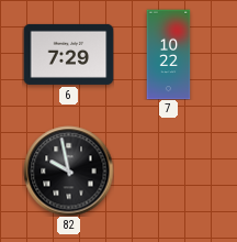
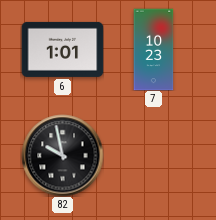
6: 7:29 -> 1:01 (62, 49)
7: 10:22 -> 10:23 (154, 49)
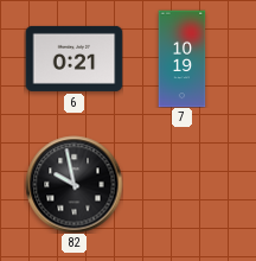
6: 1:01 -> 0:21 (73, 58)
7: 10:23 -> 10:19 (183, 58)
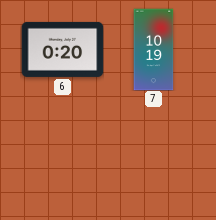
6: 0:21 -> 0:20 (62, 49)
82: 9:58 -> none (73, 184)
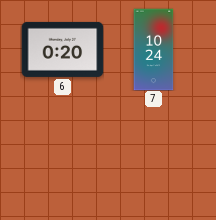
7: 10:19 -> 10:24 (154, 49)
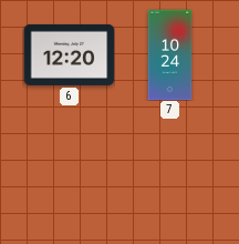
6: 0:20 -> 12:20 (69, 54)
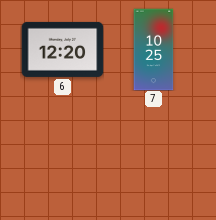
7: 10:24 -> 10:25 (154, 49)
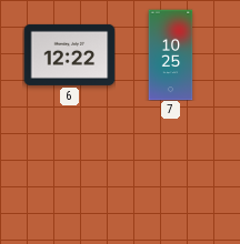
6: 12:20 -> 12:22 (69, 54)
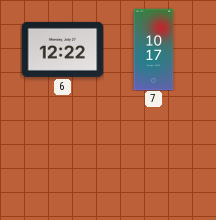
7: 10:25 -> 10:17 (154, 49)
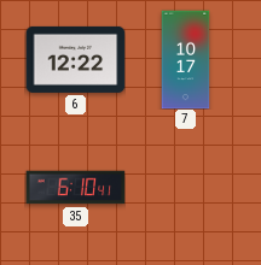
35: none -> 6:10 (75, 188)
